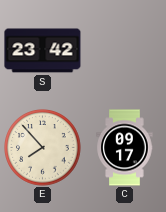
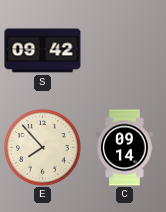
S: 23:42 -> 09:42 (43, 51)
C: 09:17 -> 09:14 (125, 148)
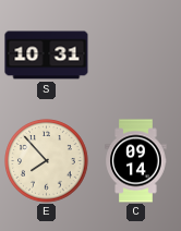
S: 09:42 -> 10:31 (47, 56)
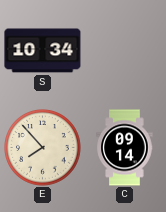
S: 10:31 -> 10:34 (43, 51)
